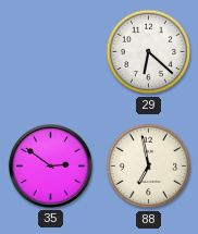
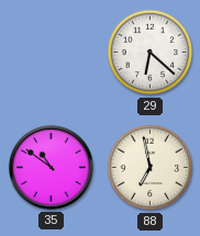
35: 2:51 -> 10:51 (51, 167)
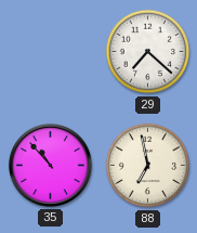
29: 6:22 -> 7:22 (148, 52)
35: 10:51 -> 10:53 (50, 165)
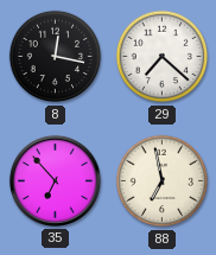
8: none -> 12:17 (56, 57)
35: 10:53 -> 6:53 (55, 180)
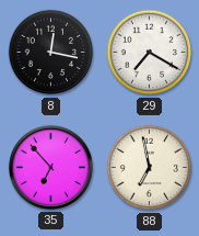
29: 7:22 -> 7:20 (150, 53)
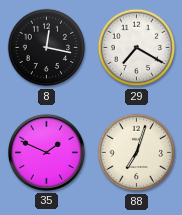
35: 6:53 -> 1:49 (46, 152)
88: 6:58 -> 7:03 (137, 153)
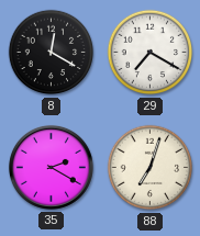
8: 12:17 -> 12:20 (52, 53)
35: 1:49 -> 2:20 (51, 167)
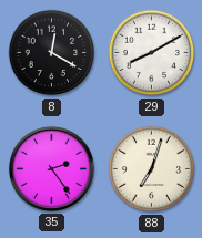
29: 7:20 -> 8:10 (152, 53)
35: 2:20 -> 2:24 (51, 168)
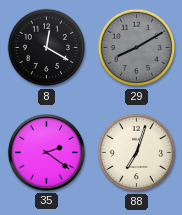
29 dial: white -> grey (137, 48)
35: 2:24 -> 2:21 (46, 152)
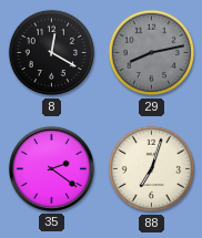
29: 8:10 -> 8:13 (152, 53)
